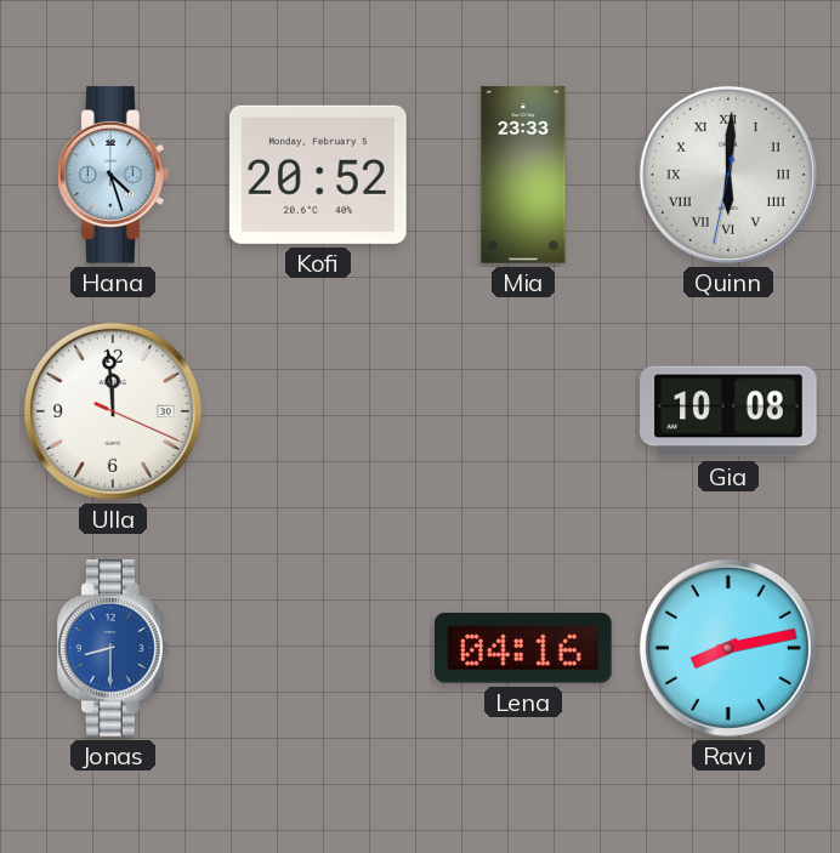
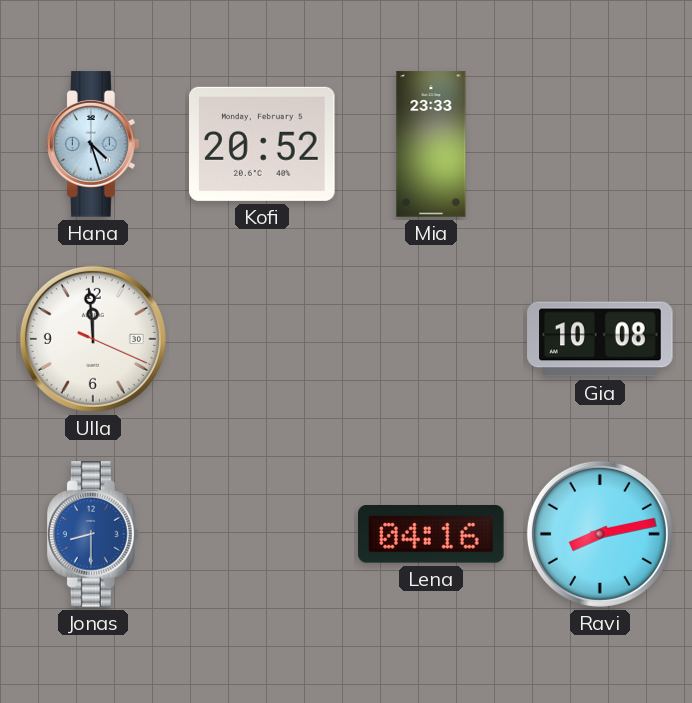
Quinn: 6:00 -> none (728, 175)
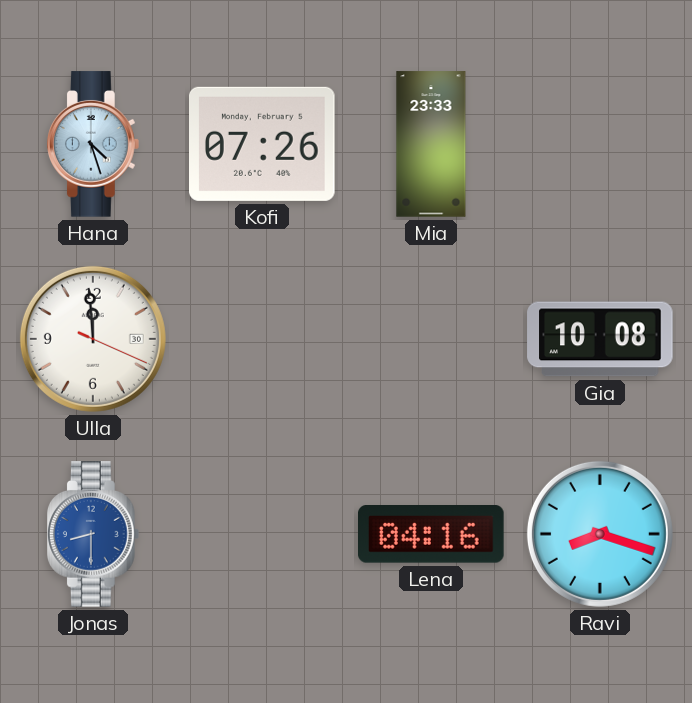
Kofi: 20:52 -> 07:26 (263, 144)
Ravi: 8:13 -> 8:18 (600, 534)
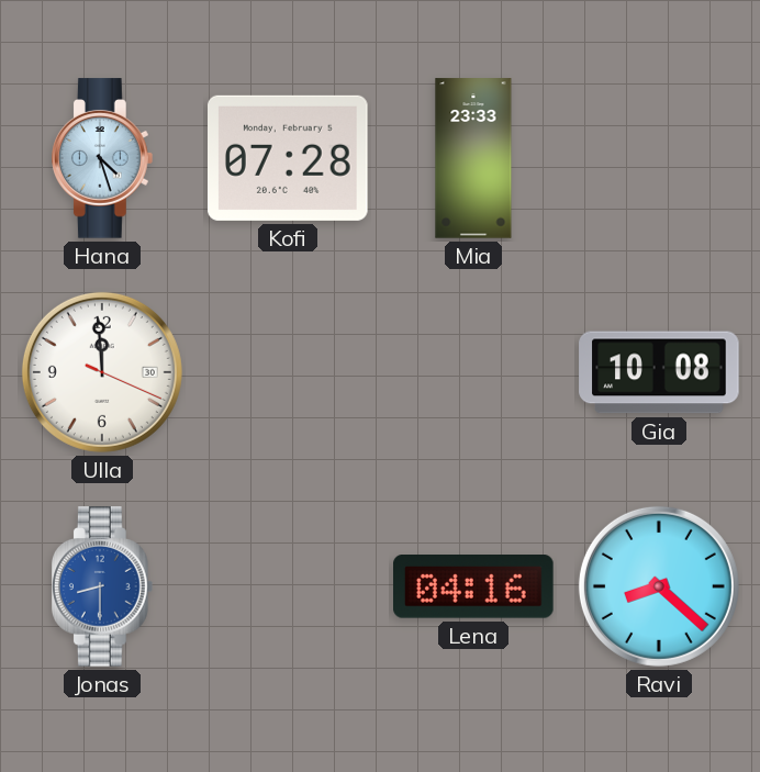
Kofi: 07:26 -> 07:28 (289, 158)
Ravi: 8:18 -> 8:22 (659, 586)
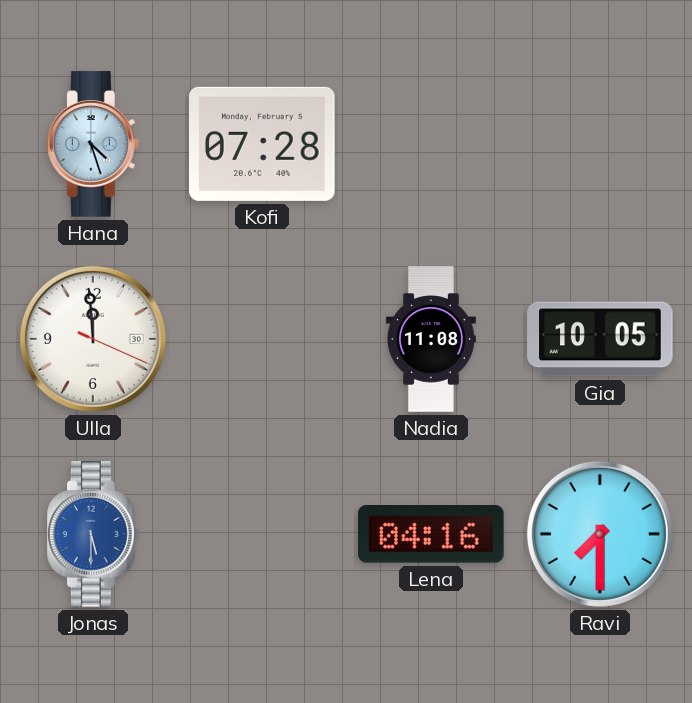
Mia: 23:33 -> none (473, 158)
Nadia: none -> 11:08 (431, 339)
Gia: 10:08 -> 10:05 (600, 339)
Jonas: 8:30 -> 5:30 (94, 534)
Ravi: 8:22 -> 7:30 (600, 534)
